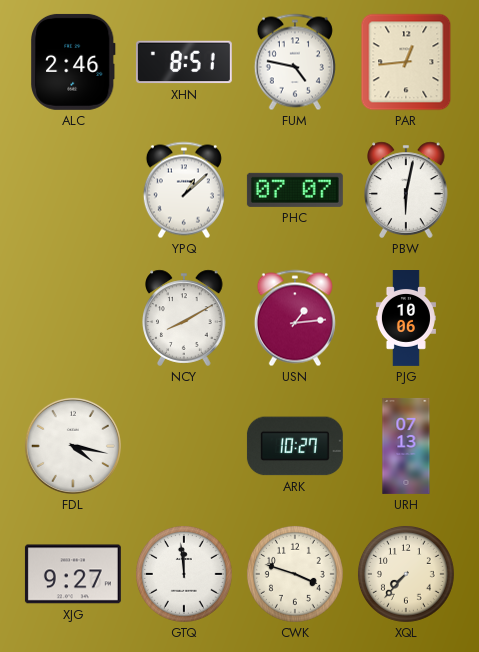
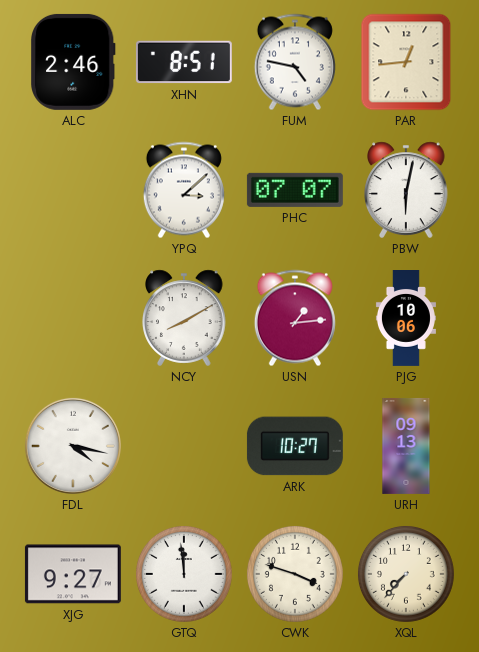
YPQ: 1:08 -> 3:08 (184, 190)
URH: 07:13 -> 09:13 (406, 446)
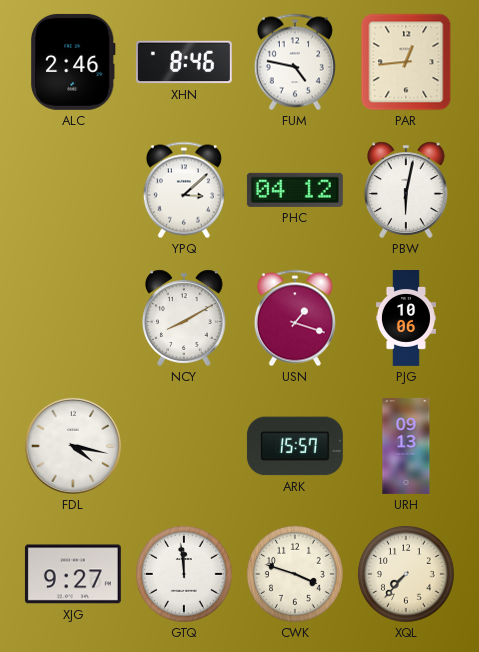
XHN: 8:51 -> 8:46 (184, 62)
PHC: 07:07 -> 04:12 (295, 190)
USN: 1:14 -> 1:18 (295, 318)
ARK: 10:27 -> 15:57 (295, 446)
